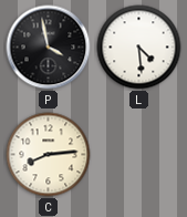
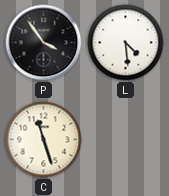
P: 3:58 -> 3:54 (44, 43)
C: 8:14 -> 11:27 (44, 140)
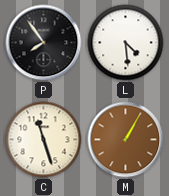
P: 3:54 -> 7:54 (44, 43)
M: none -> 1:05 (126, 140)
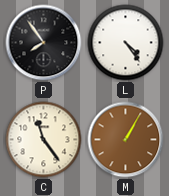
L: 4:29 -> 4:24 (126, 43)
C: 11:27 -> 11:24 (44, 140)
